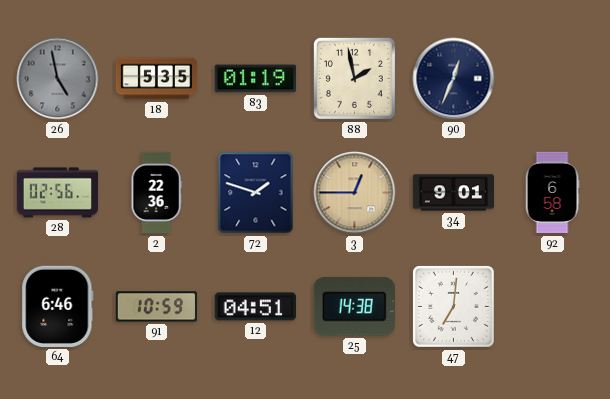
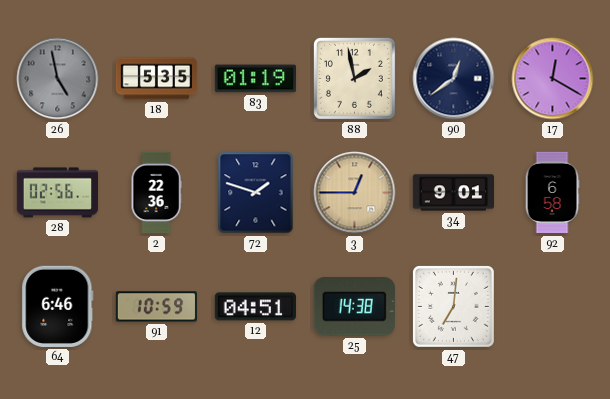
90: 12:34 -> 12:39 (454, 79)
17: none -> 12:20 (553, 79)
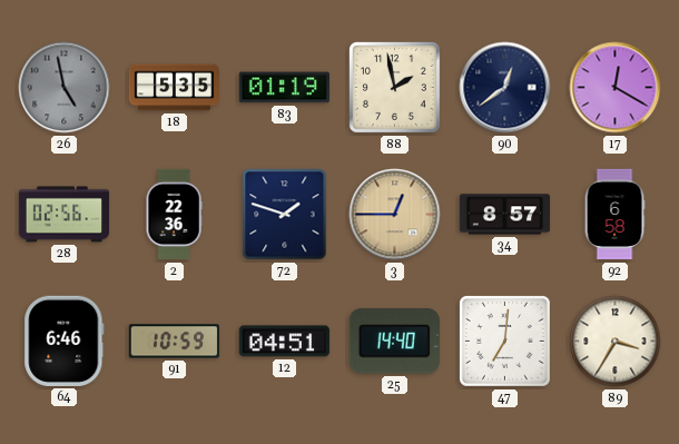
34: 9:01 -> 8:57 (504, 215)
25: 14:38 -> 14:40 (394, 342)
89: none -> 3:35 (616, 342)
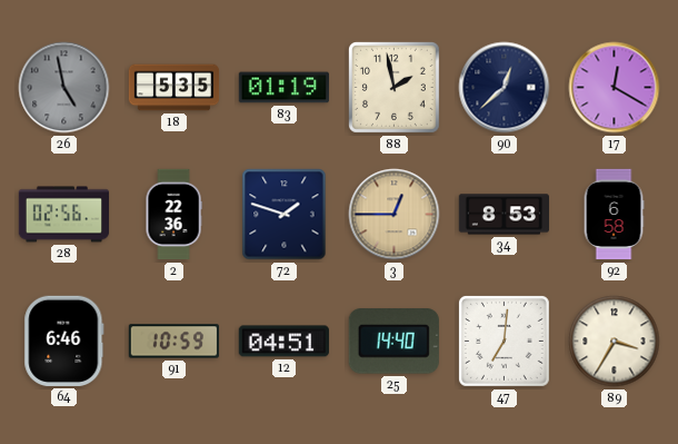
90: 12:39 -> 12:38 (505, 88)
34: 8:57 -> 8:53 (503, 215)
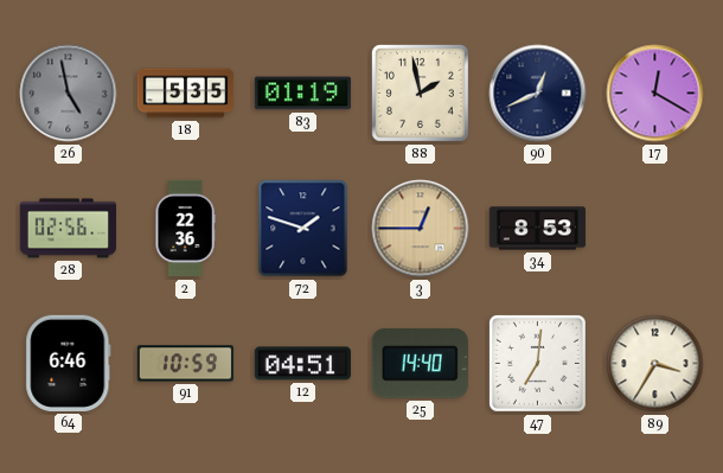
90: 12:38 -> 12:41 (538, 94)
92: 6:58 -> none (614, 215)
